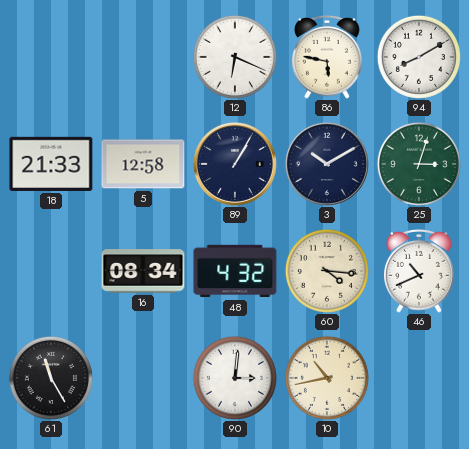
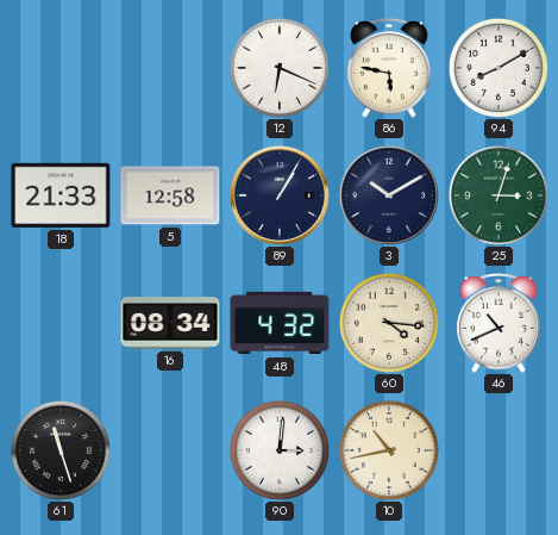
61: 11:25 -> 11:27 (61, 450)
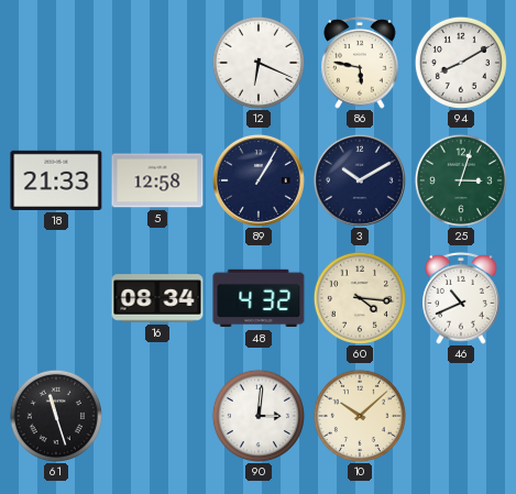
10: 10:43 -> 10:08 (360, 416)
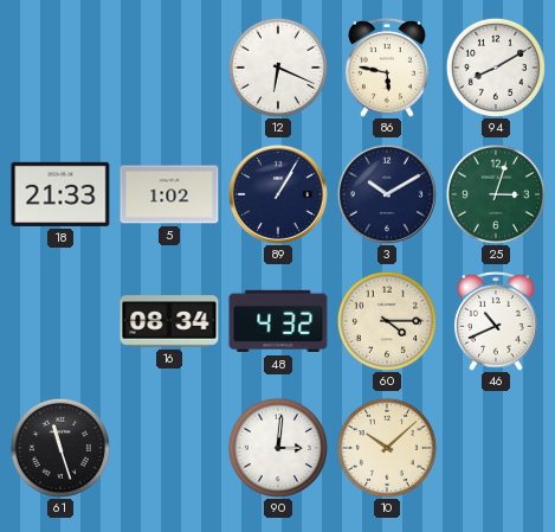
5: 12:58 -> 1:02 (169, 194)
60: 4:16 -> 4:15 (387, 321)
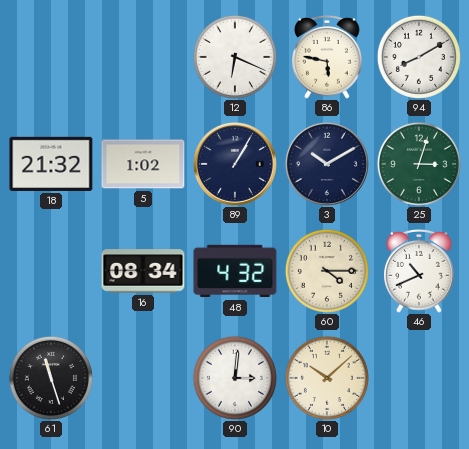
18: 21:33 -> 21:32 (51, 164)
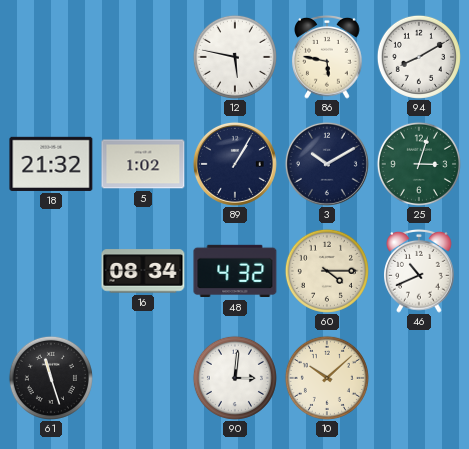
12: 6:19 -> 5:47 (235, 57)
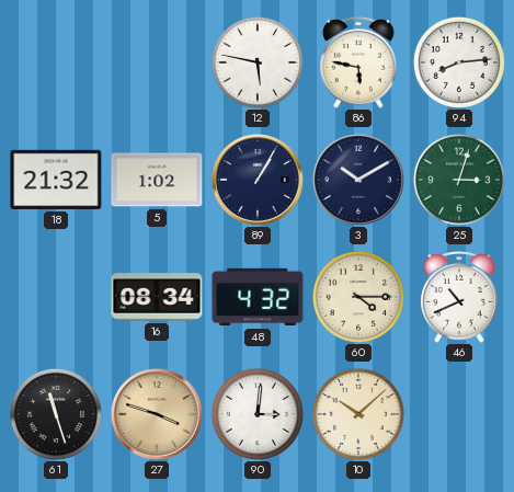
94: 8:10 -> 8:14 (459, 62)
27: none -> 3:48 (157, 414)
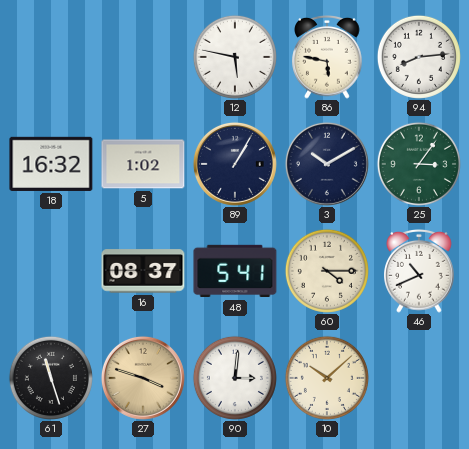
18: 21:32 -> 16:32 (51, 164)
25: 3:03 -> 3:06 (419, 164)
16: 08:34 -> 08:37 (143, 271)
48: 4:32 -> 5:41 (235, 271)
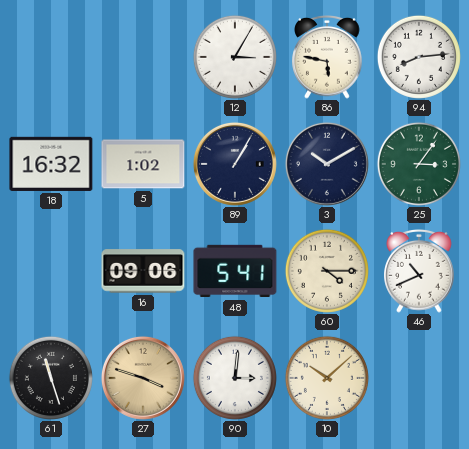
12: 5:47 -> 3:05 (235, 57)
16: 08:37 -> 09:06 (143, 271)
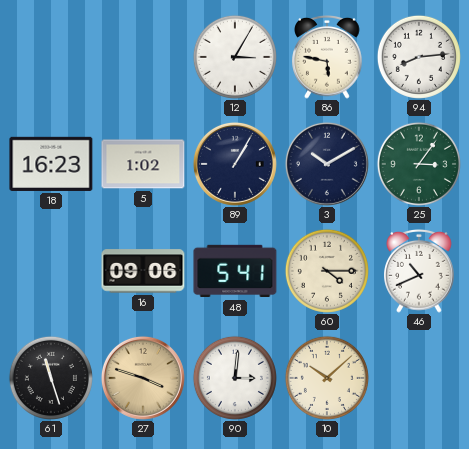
18: 16:32 -> 16:23 (51, 164)
